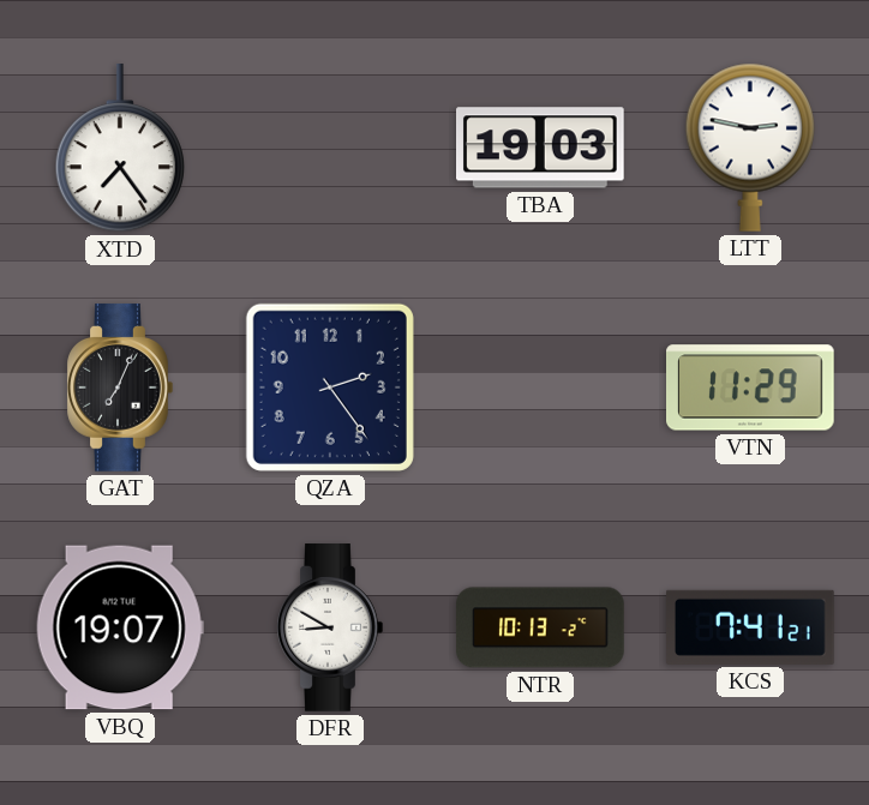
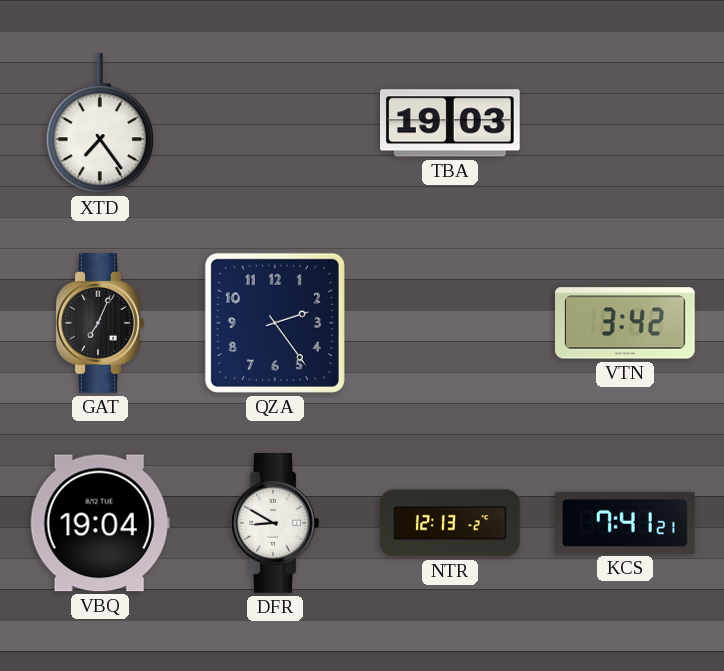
LTT: 2:47 -> none (749, 148)
VTN: 11:29 -> 3:42 (625, 323)
VBQ: 19:07 -> 19:04 (100, 523)
NTR: 10:13 -> 12:13 (450, 523)
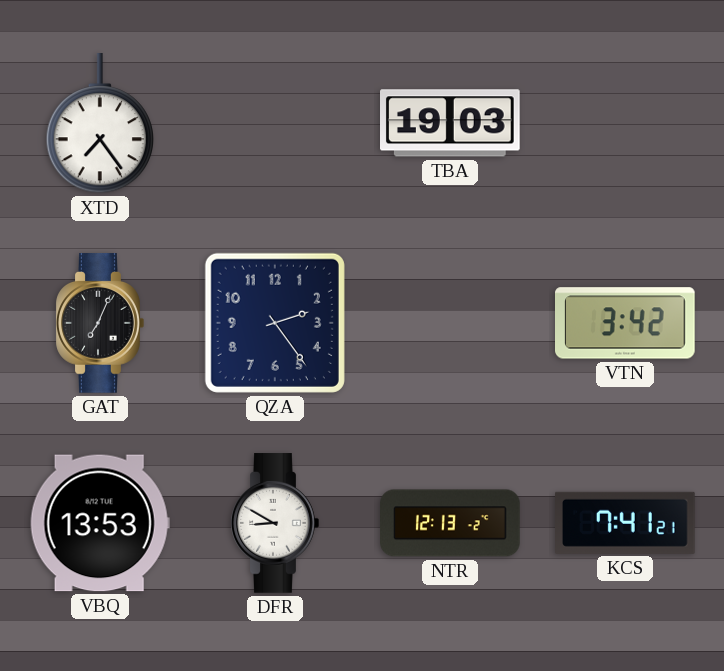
VBQ: 19:04 -> 13:53 (100, 523)
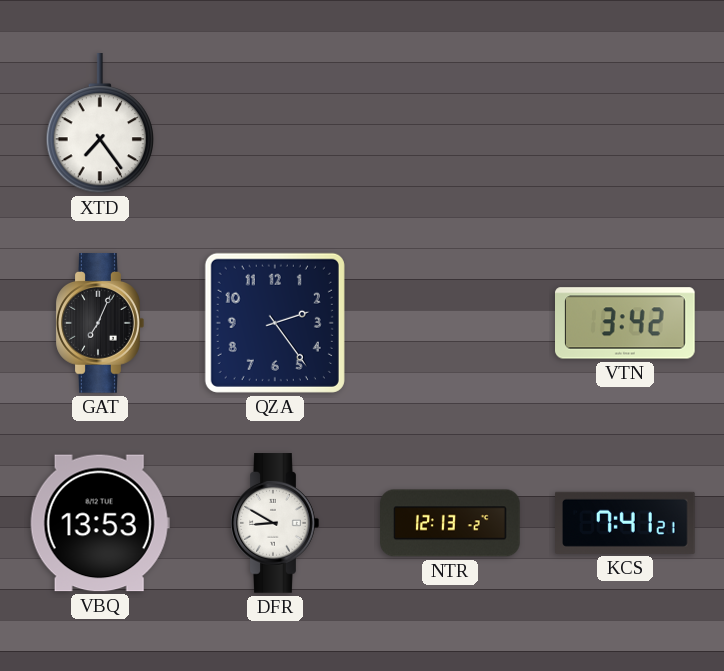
TBA: 19:03 -> none (451, 123)
